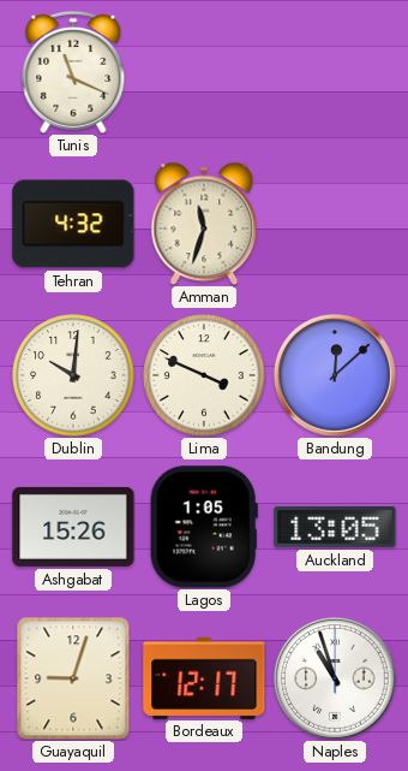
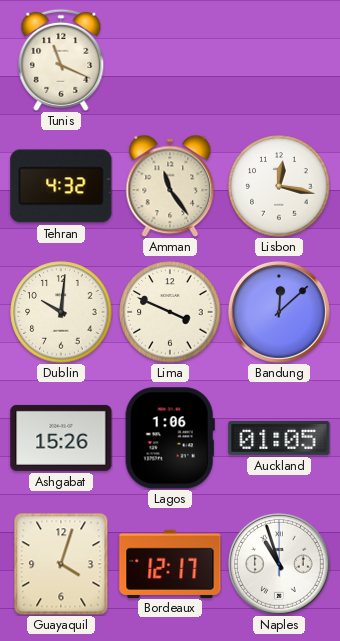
Amman: 11:33 -> 11:24 (170, 186)
Lisbon: none -> 12:17 (279, 186)
Lagos: 1:05 -> 1:06 (170, 438)
Auckland: 13:05 -> 01:05 (279, 439)
Guayaquil: 9:03 -> 4:03 (61, 564)
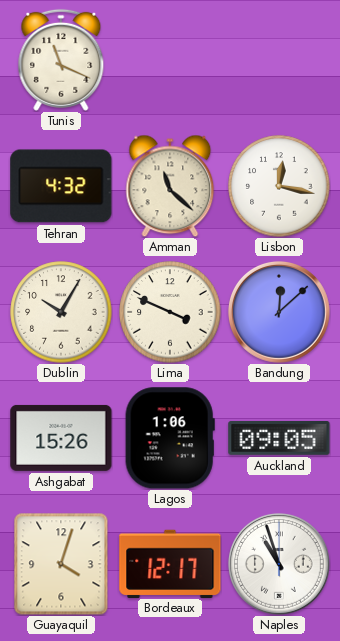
Amman: 11:24 -> 11:22 (170, 186)
Dublin: 10:01 -> 10:05 (61, 312)
Auckland: 01:05 -> 09:05 (279, 439)
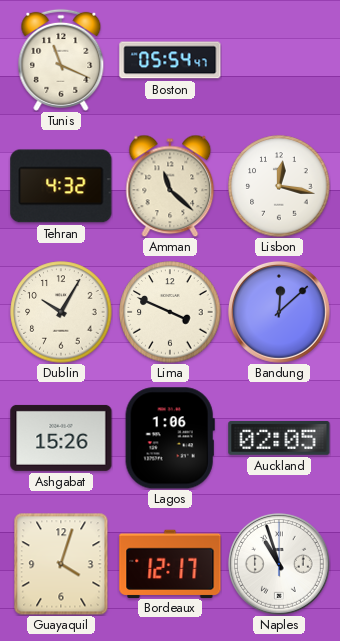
Boston: none -> 05:54 (170, 60)
Auckland: 09:05 -> 02:05 (279, 439)
